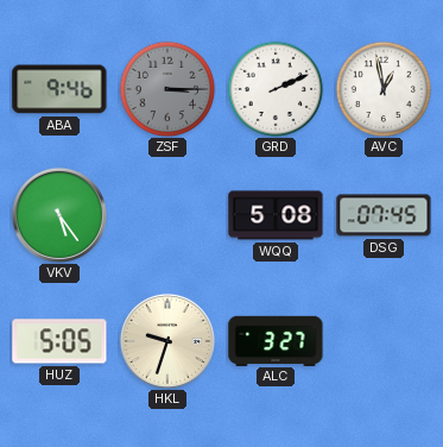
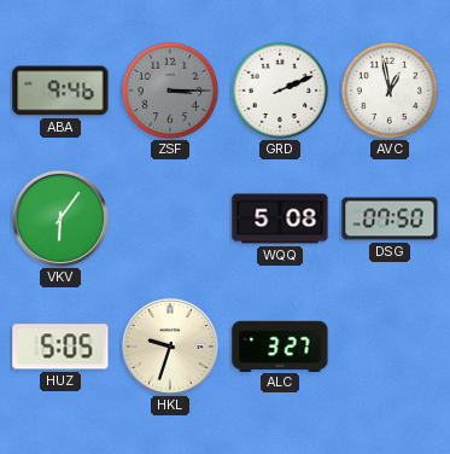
VKV: 5:24 -> 6:06 (60, 219)
DSG: 07:45 -> 07:50 (390, 219)
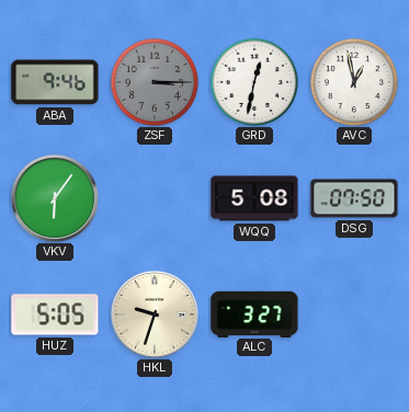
GRD: 2:11 -> 12:32 (254, 82)
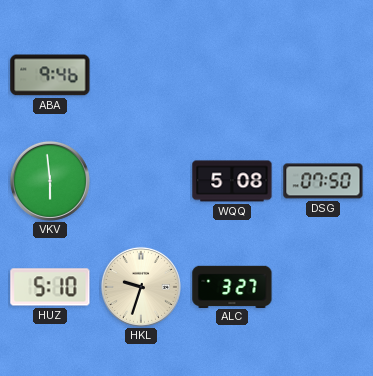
ZSF: 3:15 -> none (155, 82)
GRD: 12:32 -> none (254, 82)
AVC: 12:58 -> none (354, 82)
VKV: 6:06 -> 5:59 (50, 181)
HUZ: 5:05 -> 5:10 (50, 287)
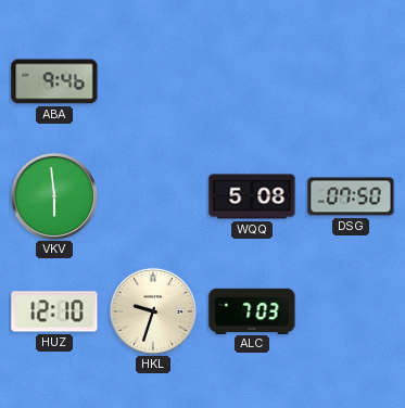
HUZ: 5:10 -> 12:10 (54, 311)
ALC: 3:27 -> 7:03 (252, 310)
